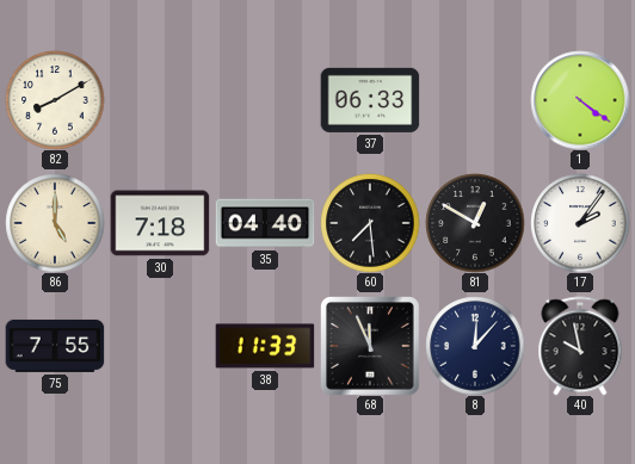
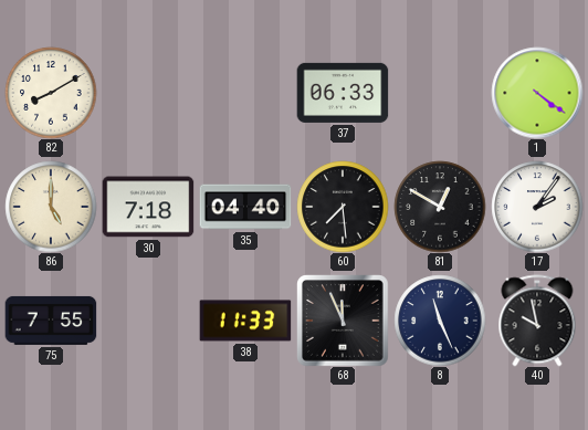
8: 12:07 -> 11:26 (440, 321)
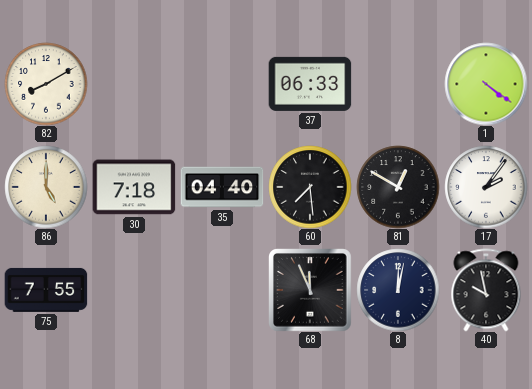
38: 11:33 -> none (245, 321)
8: 11:26 -> 12:02 (398, 290)
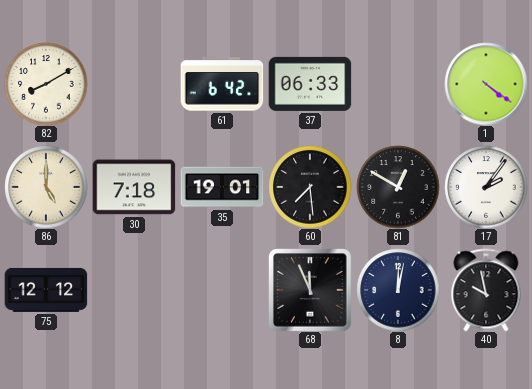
61: none -> 6:42 (222, 84)
35: 04:40 -> 19:01 (222, 187)
75: 7:55 -> 12:12 (46, 290)
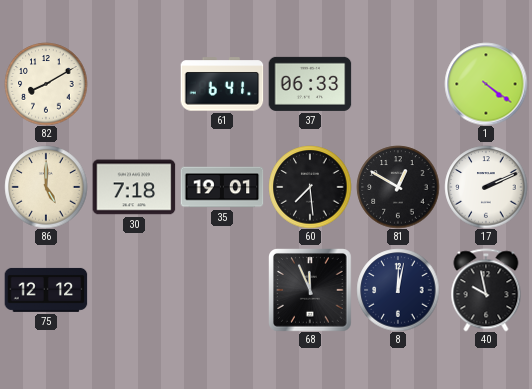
61: 6:42 -> 6:41 (222, 84)
17: 2:06 -> 2:11 (486, 187)
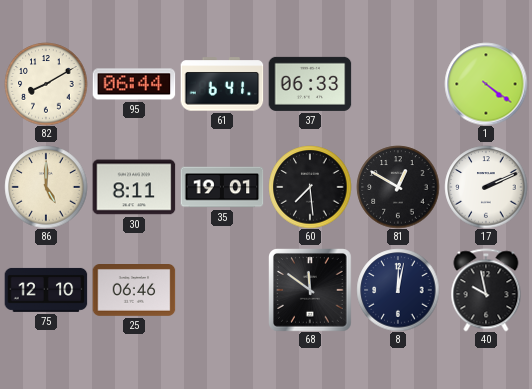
95: none -> 06:44 (134, 84)
30: 7:18 -> 8:11 (134, 187)
75: 12:12 -> 12:10 (46, 290)
25: none -> 06:46 (134, 291)
68: 11:56 -> 11:51 (310, 290)
